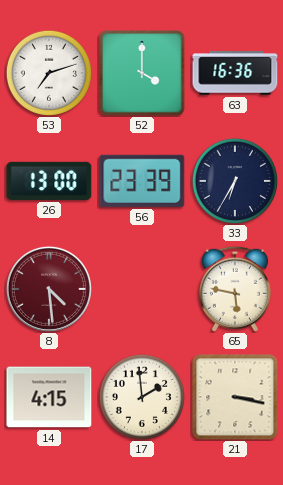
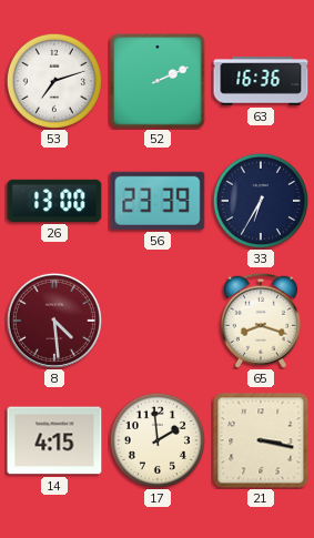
52: 4:00 -> 2:11 (158, 81)
65: 5:47 -> 8:18 (261, 321)
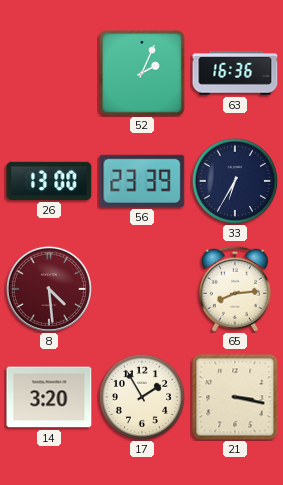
53: 7:12 -> none (54, 81)
52: 2:11 -> 2:04 (142, 73)
65: 8:18 -> 8:14 (235, 289)
14: 4:15 -> 3:20 (49, 397)
17: 1:59 -> 1:55 (142, 397)
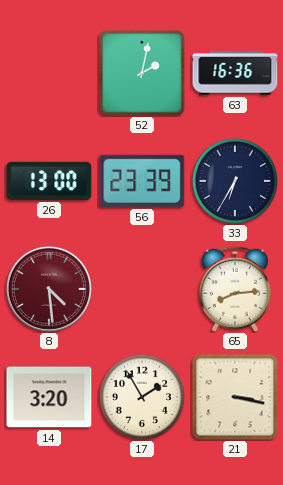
52: 2:04 -> 2:02 (142, 73)
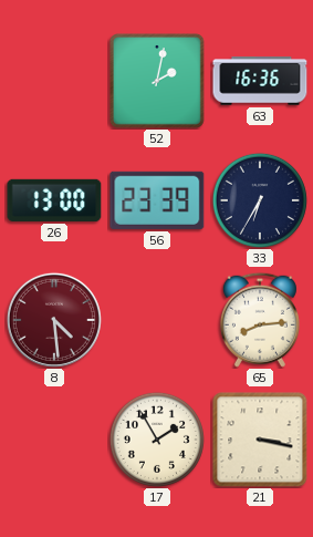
14: 3:20 -> none (49, 397)
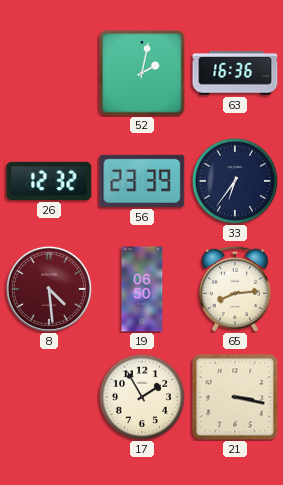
26: 13:00 -> 12:32 (49, 181)
33: 6:35 -> 6:36 (235, 181)
19: none -> 06:50 (142, 289)
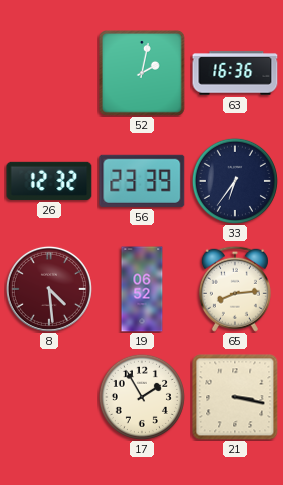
19: 06:50 -> 06:52 (142, 289)
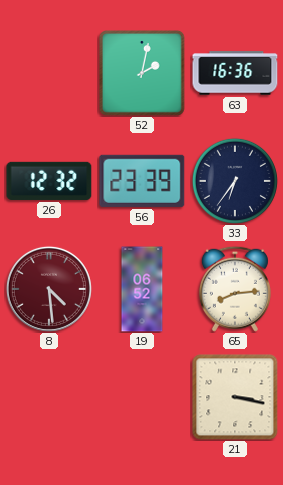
17: 1:55 -> none (142, 397)
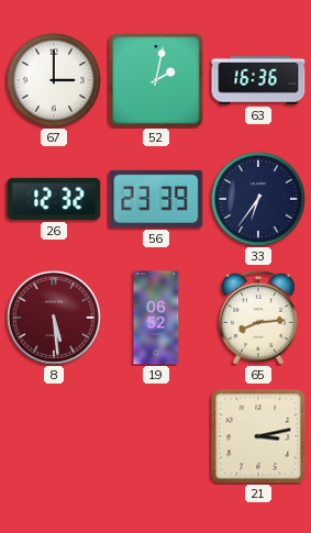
67: none -> 3:00 (54, 80)
8: 4:29 -> 5:29 (54, 318)
21: 3:17 -> 3:13 (258, 436)
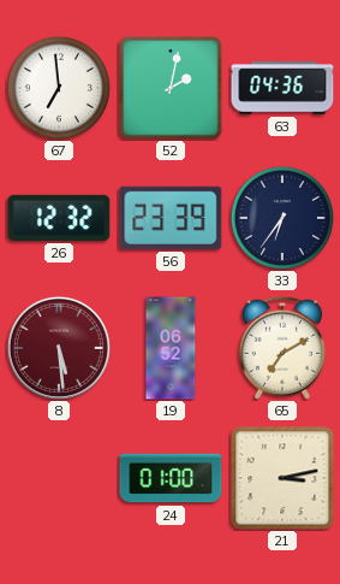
67: 3:00 -> 6:59 (59, 88)
63: 16:36 -> 04:36 (282, 88)
65: 8:14 -> 7:10 (282, 348)
24: none -> 01:00 (171, 478)
